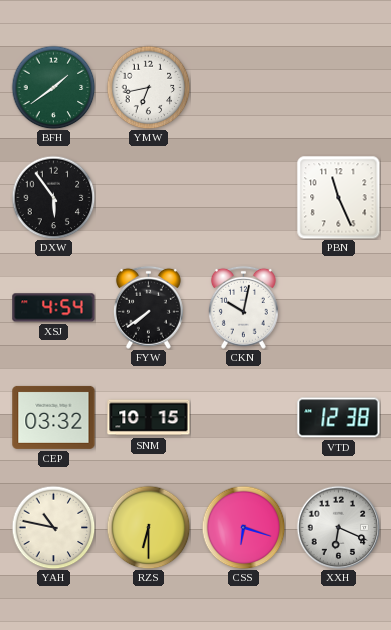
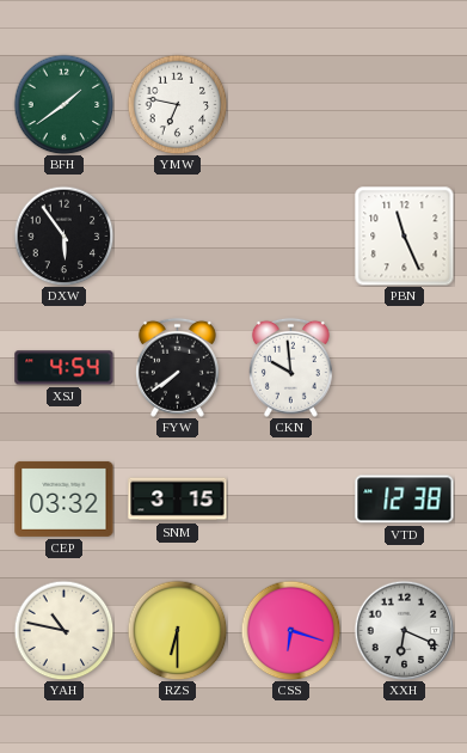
YMW: 6:43 -> 6:47 (177, 104)
CKN: 10:02 -> 9:59 (290, 367)
SNM: 10:15 -> 3:15 (178, 500)
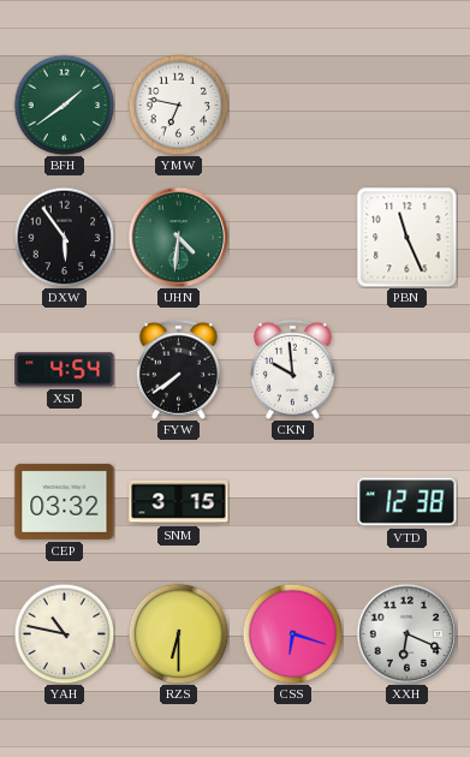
UHN: none -> 4:31 (178, 237)
